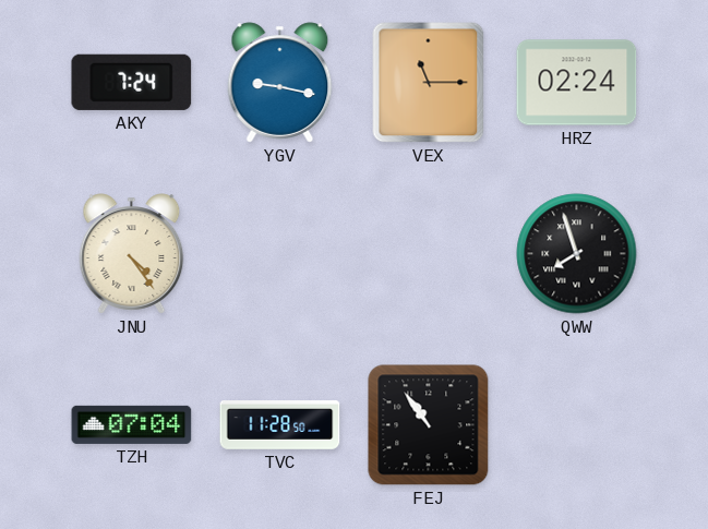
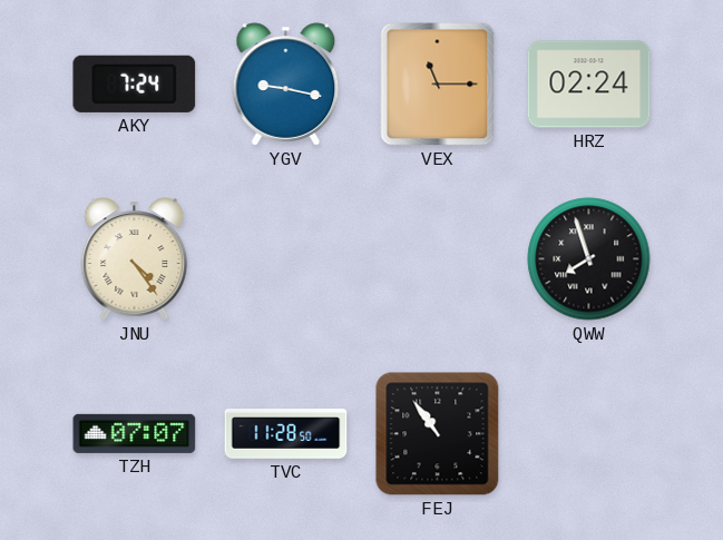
TZH: 07:04 -> 07:07 (135, 433)
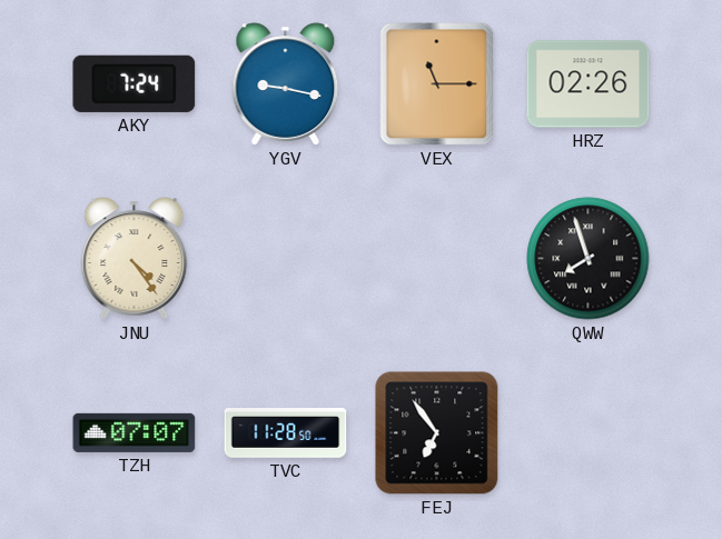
HRZ: 02:24 -> 02:26 (589, 84)
FEJ: 10:54 -> 6:54 (437, 433)
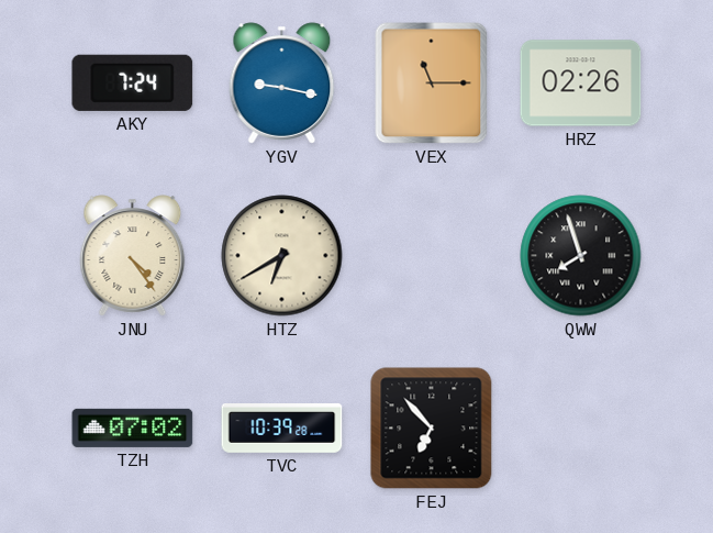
HTZ: none -> 6:40 (282, 256)
TZH: 07:07 -> 07:02 (133, 427)
TVC: 11:28 -> 10:39 (282, 429)
FEJ: 6:54 -> 6:53 (432, 429)
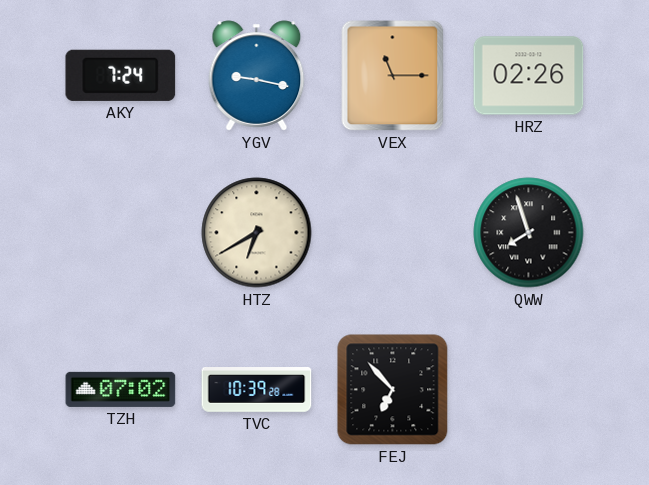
JNU: 4:24 -> none (133, 256)
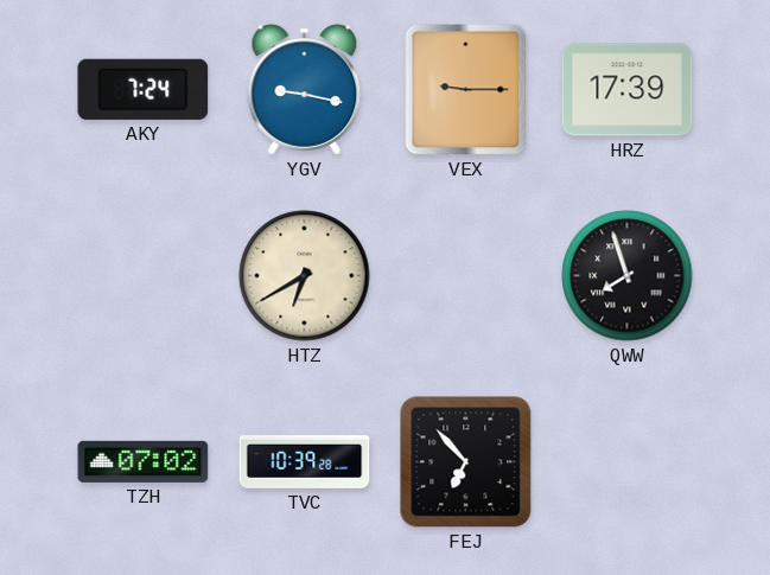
VEX: 11:15 -> 9:15 (466, 90)
HRZ: 02:26 -> 17:39 (628, 90)
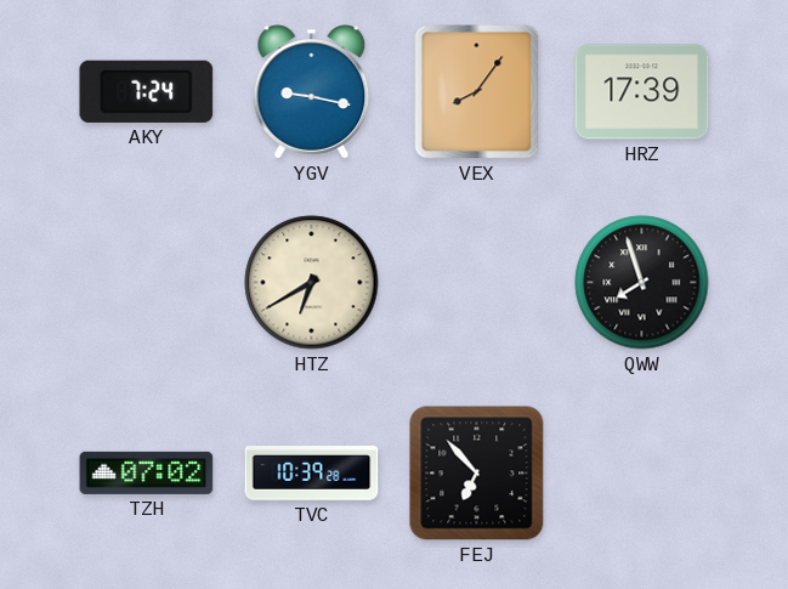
VEX: 9:15 -> 8:06 (477, 92)
